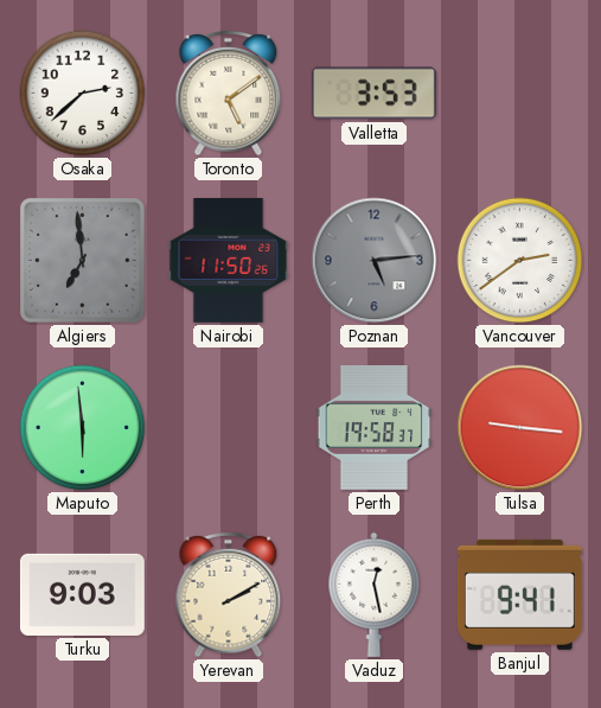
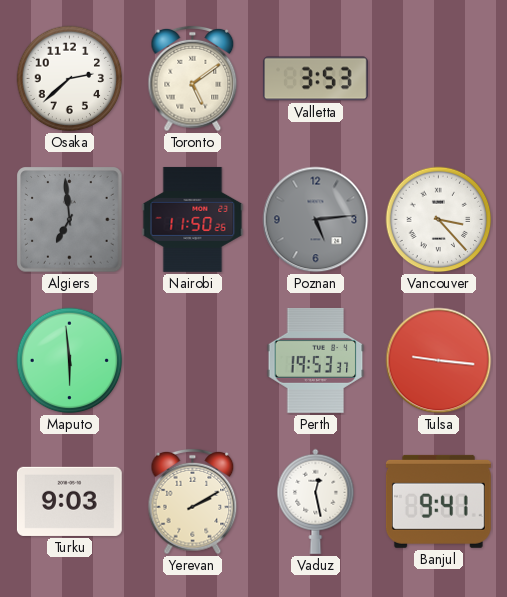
Vancouver: 2:39 -> 3:23 (439, 220)
Perth: 19:58 -> 19:53 (316, 360)
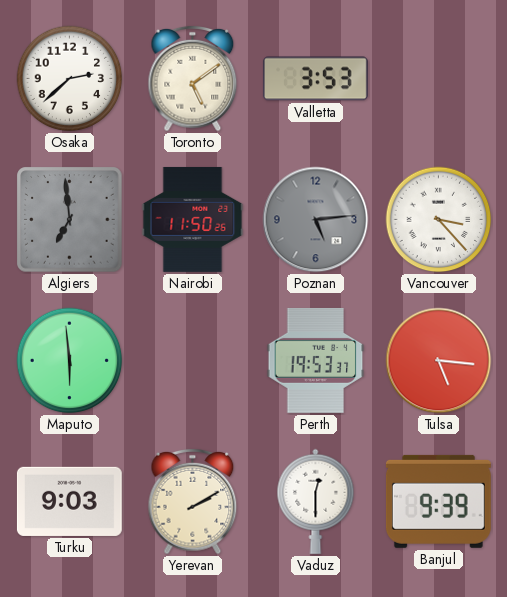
Tulsa: 9:16 -> 5:16 (439, 361)
Vaduz: 12:28 -> 12:30 (316, 501)
Banjul: 9:41 -> 9:39 (438, 501)
